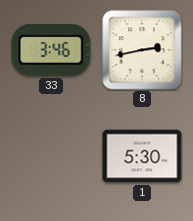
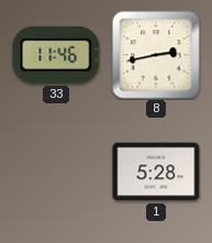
33: 3:46 -> 11:46 (56, 55)
1: 5:30 -> 5:28 (156, 172)
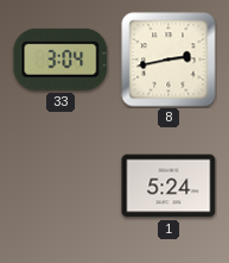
33: 11:46 -> 3:04 (61, 60)
1: 5:28 -> 5:24 (168, 186)
